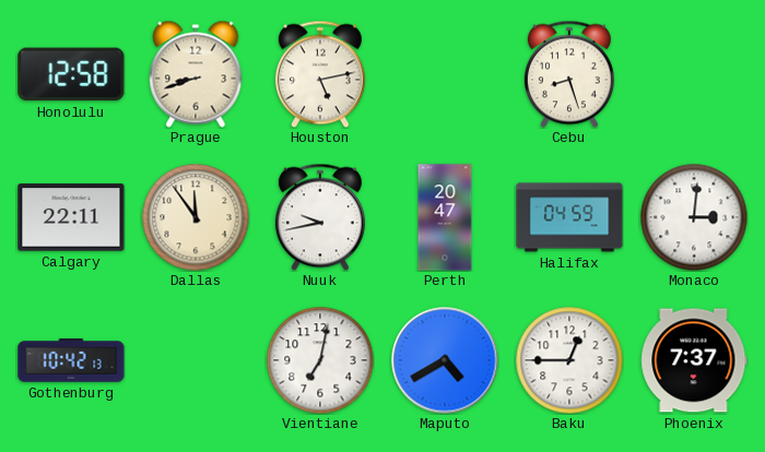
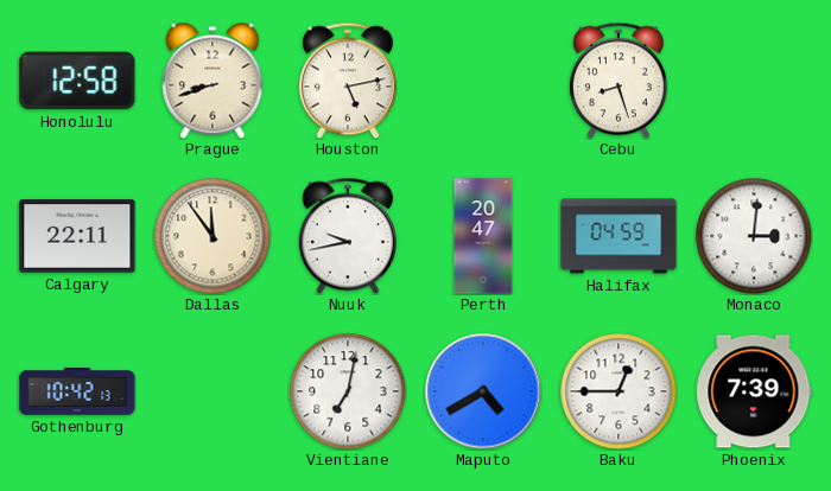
Phoenix: 7:37 -> 7:39 (754, 391)
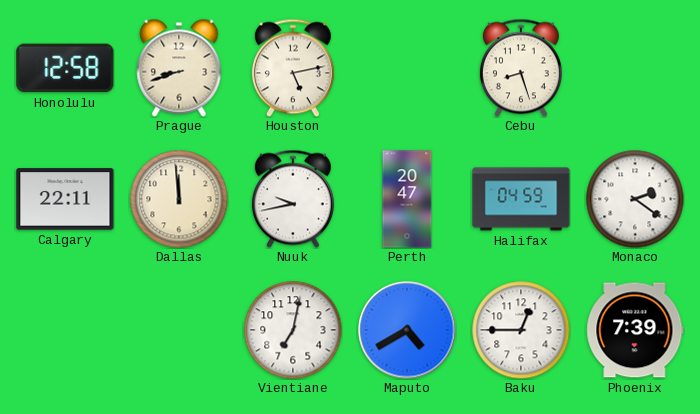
Dallas: 11:54 -> 11:59 (179, 199)
Monaco: 3:01 -> 2:21 (635, 199)
Gothenburg: 10:42 -> none (77, 391)
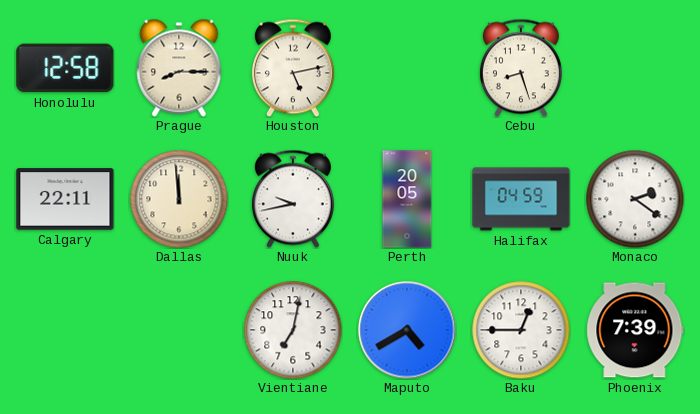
Prague: 8:42 -> 8:15 (179, 68)
Perth: 20:47 -> 20:05 (407, 199)
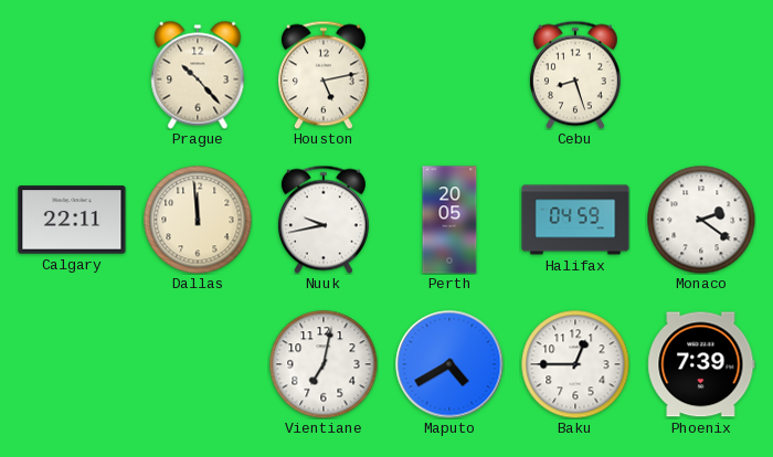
Honolulu: 12:58 -> none (65, 68)
Prague: 8:15 -> 10:23 (198, 75)
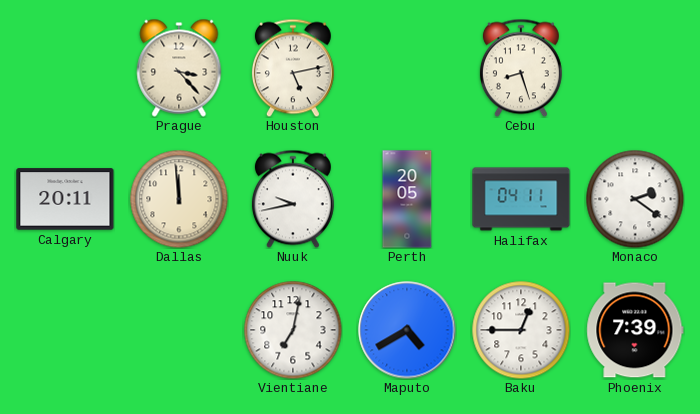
Prague: 10:23 -> 3:23 (179, 68)
Calgary: 22:11 -> 20:11 (65, 199)
Halifax: 04:59 -> 04:11 (521, 199)
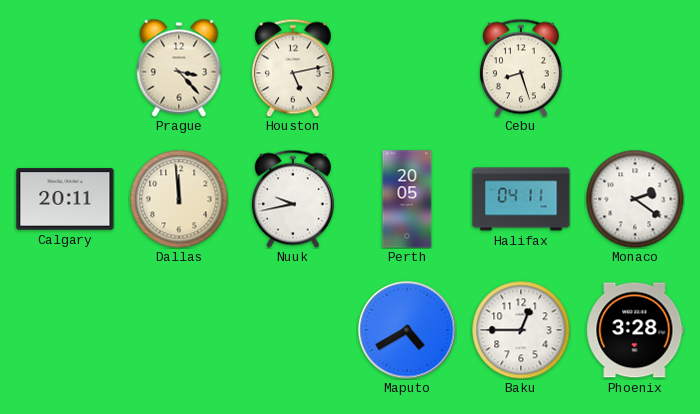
Vientiane: 7:02 -> none (293, 330)
Phoenix: 7:39 -> 3:28 (635, 330)
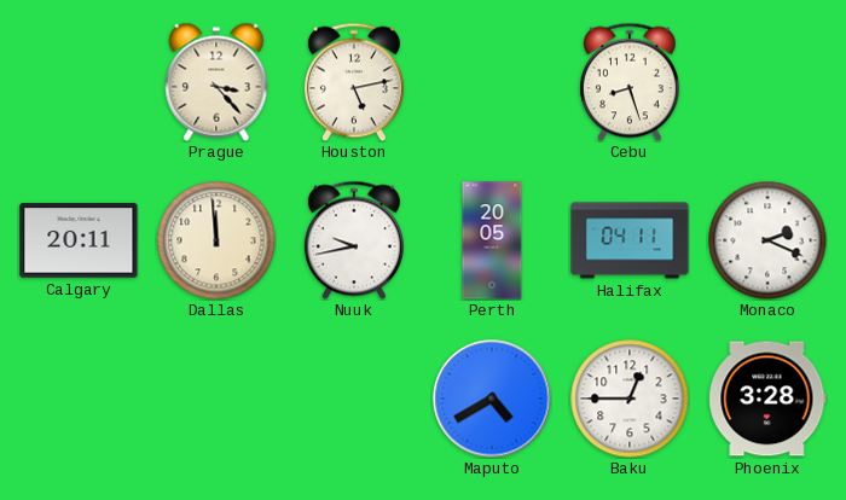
Monaco: 2:21 -> 2:19 (767, 240)
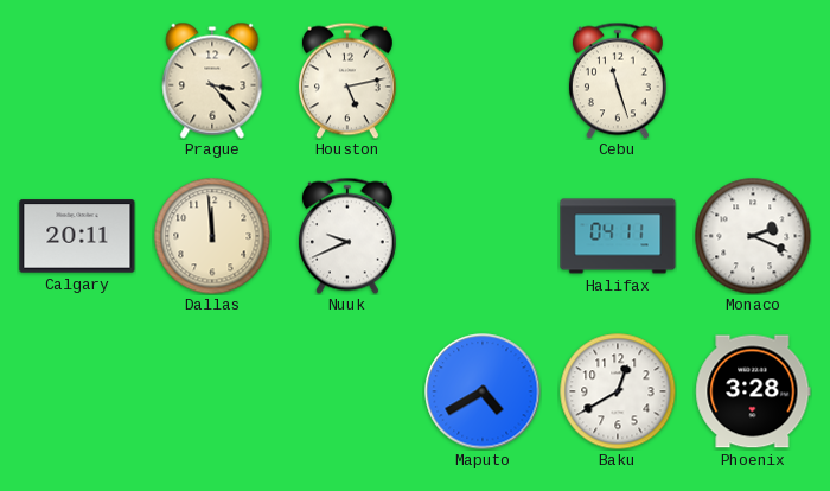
Cebu: 8:27 -> 11:27 (618, 81)
Nuuk: 9:43 -> 9:41 (347, 236)
Perth: 20:05 -> none (492, 240)
Baku: 12:45 -> 12:40 (618, 391)
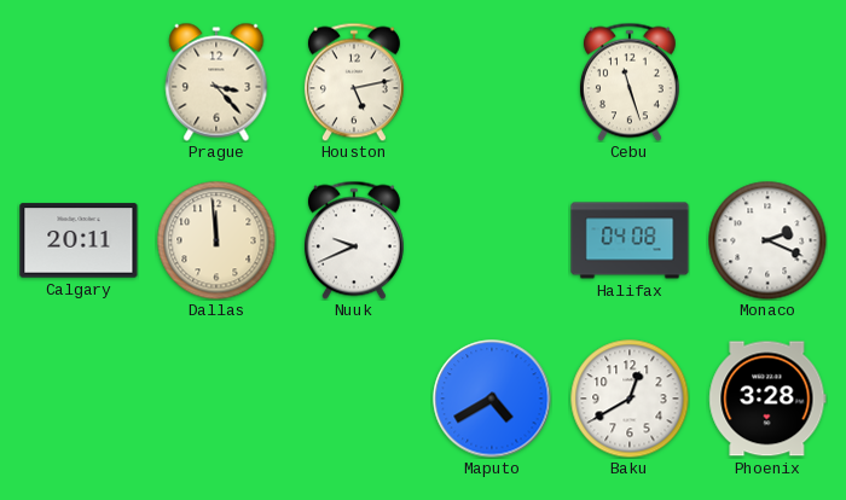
Halifax: 04:11 -> 04:08 (630, 240)
